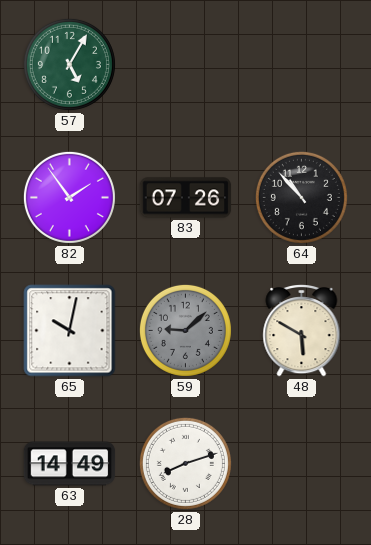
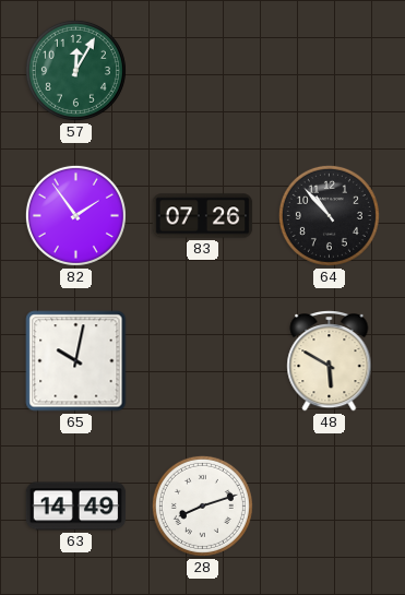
57: 5:05 -> 12:05 (75, 70)
59: 9:08 -> none (185, 330)
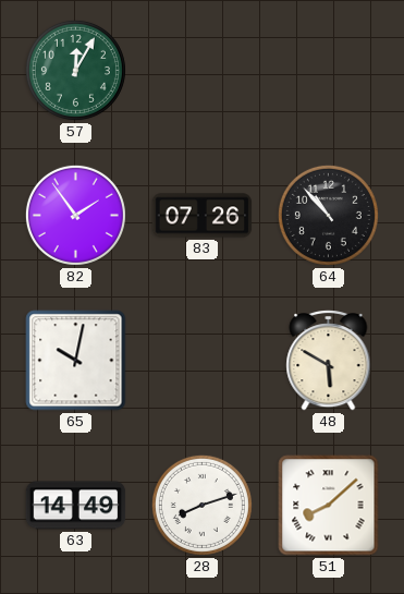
51: none -> 8:08 (329, 506)
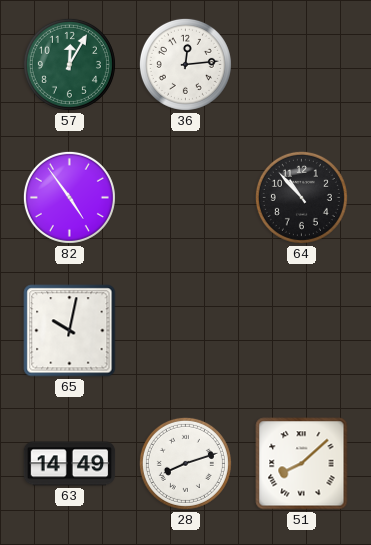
36: none -> 12:14 (185, 64)
82: 1:54 -> 4:54 (69, 197)
83: 07:26 -> none (203, 216)
48: 5:50 -> none (329, 361)
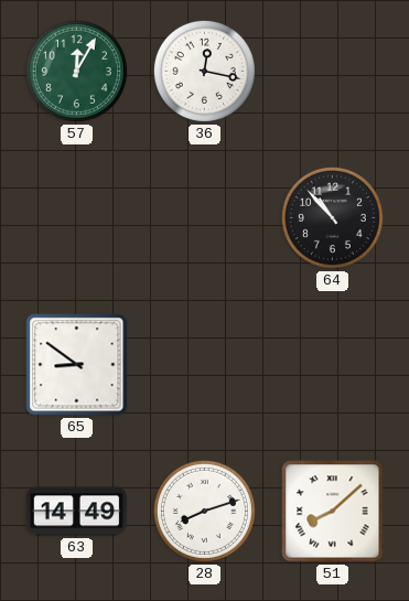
36: 12:14 -> 12:17 (204, 71)
82: 4:54 -> none (69, 197)
65: 10:02 -> 8:51 (77, 365)
